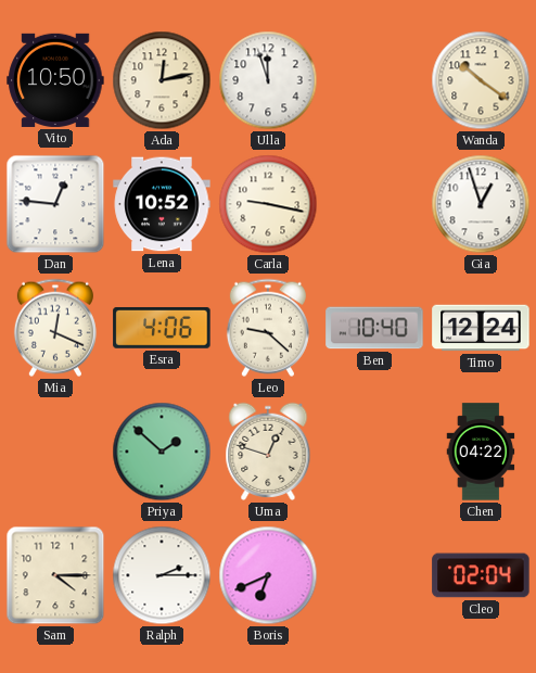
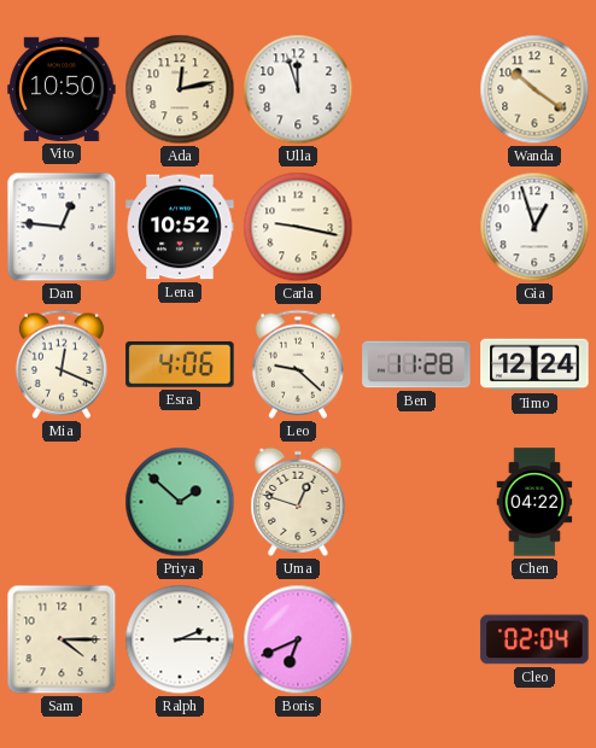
Ben: 10:40 -> 11:28 (416, 364)
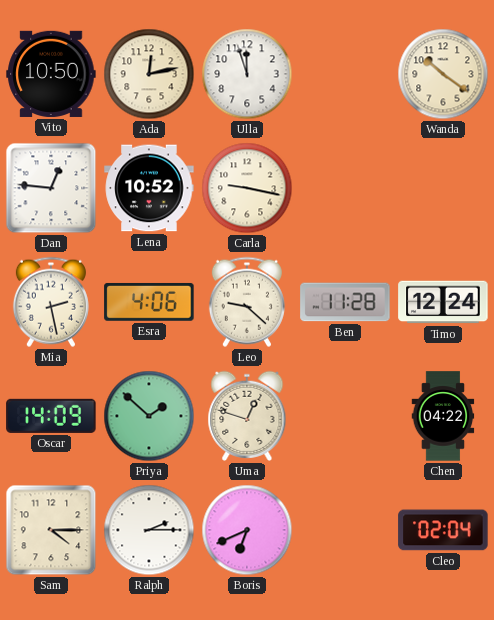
Gia: 12:57 -> none (534, 227)
Mia: 12:19 -> 2:28 (51, 302)
Oscar: none -> 14:09 (51, 416)
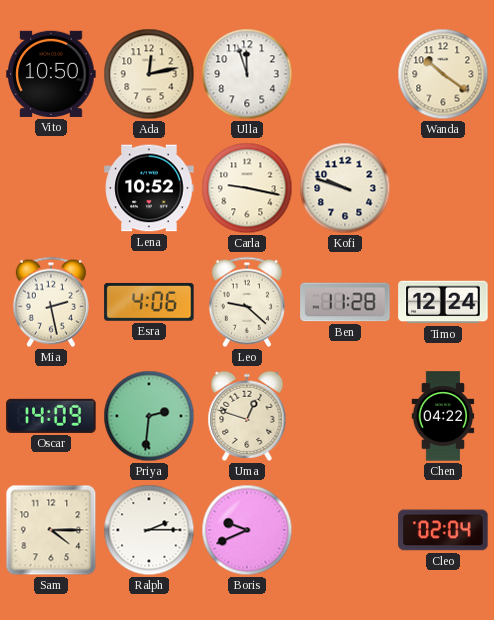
Dan: 12:46 -> none (51, 188)
Kofi: none -> 9:48 (345, 188)
Priya: 1:52 -> 2:31 (149, 416)
Boris: 6:41 -> 9:41 (247, 530)
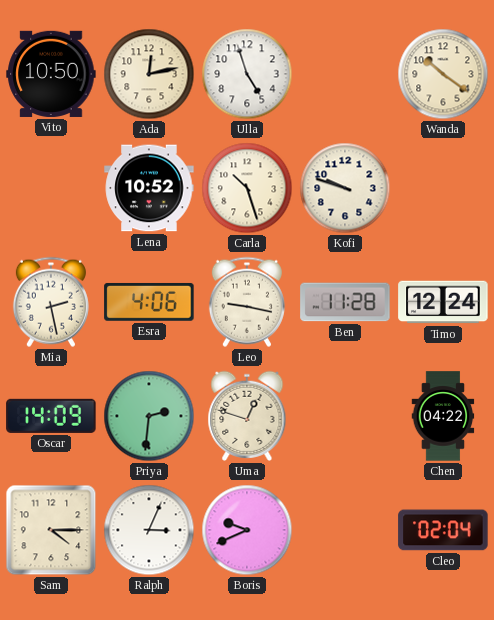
Ulla: 11:57 -> 4:57 (247, 74)
Carla: 9:17 -> 10:27 (247, 188)
Leo: 9:22 -> 9:17 (247, 302)
Ralph: 2:15 -> 3:04 (149, 530)
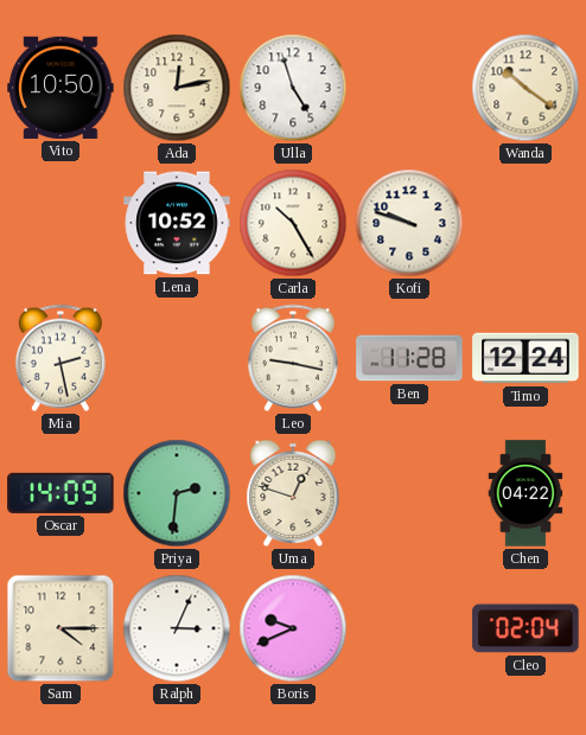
Carla: 10:27 -> 10:25 (293, 223)
Esra: 4:06 -> none (149, 302)
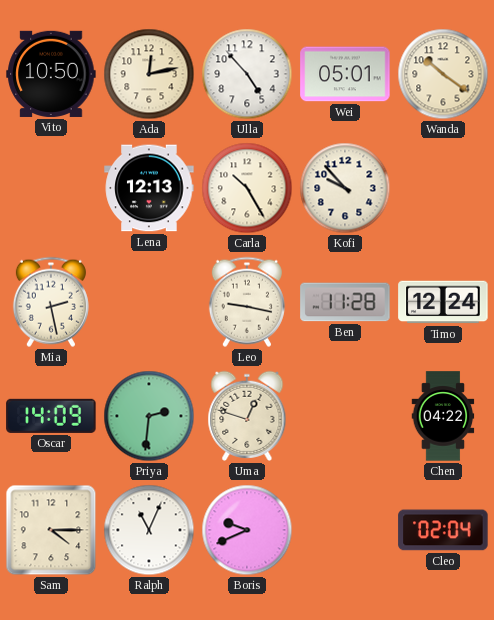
Ulla: 4:57 -> 4:53 (247, 74)
Wei: none -> 05:01 (345, 74)
Lena: 10:52 -> 12:13 (149, 188)
Kofi: 9:48 -> 9:53 (345, 188)
Ralph: 3:04 -> 11:04 (149, 530)
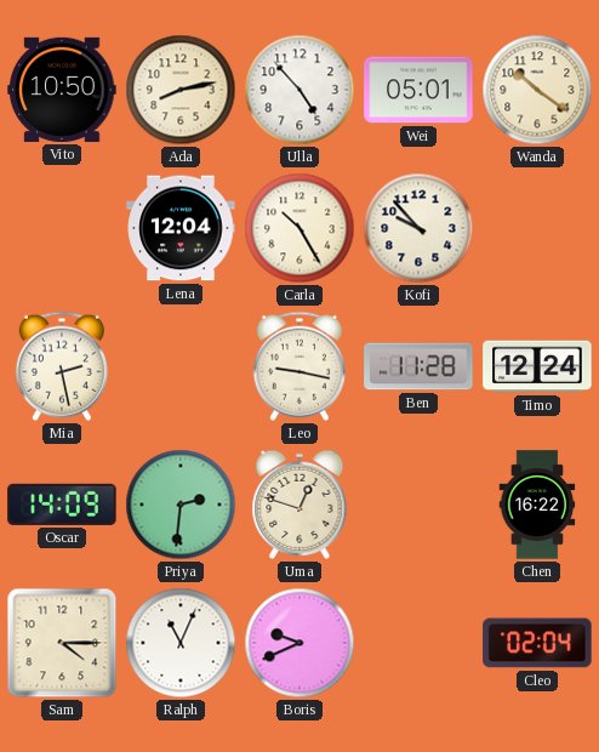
Ada: 12:13 -> 8:13 (181, 90)
Lena: 12:13 -> 12:04 (181, 228)
Chen: 04:22 -> 16:22 (537, 505)
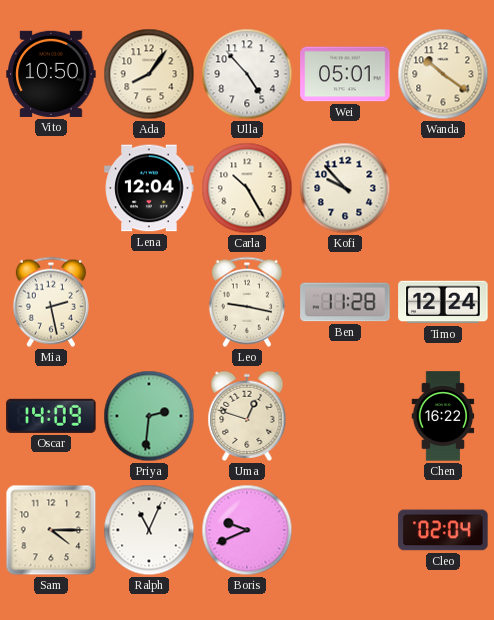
Ada: 8:13 -> 8:06 (149, 74)
